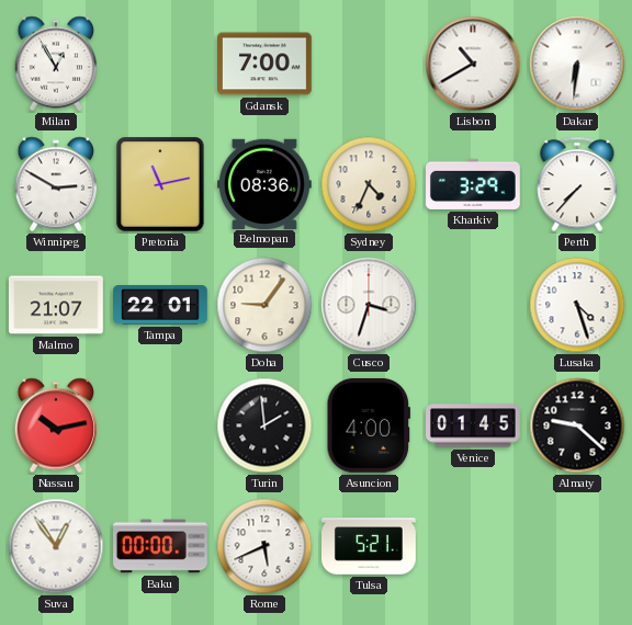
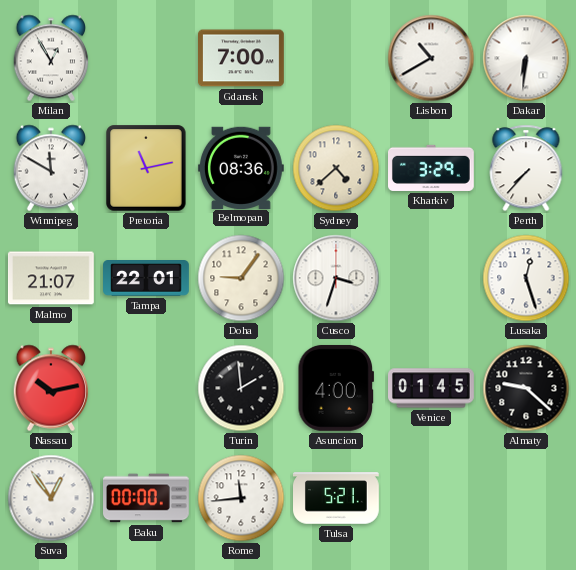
Winnipeg: 2:50 -> 11:50 (51, 168)
Sydney: 4:34 -> 4:38 (336, 168)
Lusaka: 4:27 -> 12:27 (526, 278)
Rome: 5:41 -> 11:44 (241, 498)
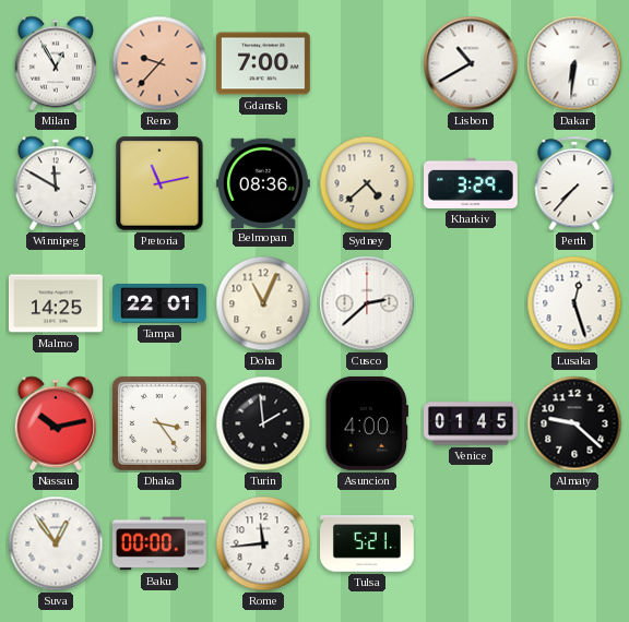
Reno: none -> 9:37 (159, 63)
Malmo: 21:07 -> 14:25 (56, 303)
Doha: 9:06 -> 11:04 (263, 303)
Cusco: 3:33 -> 2:38 (367, 303)
Dhaka: none -> 3:24 (159, 423)
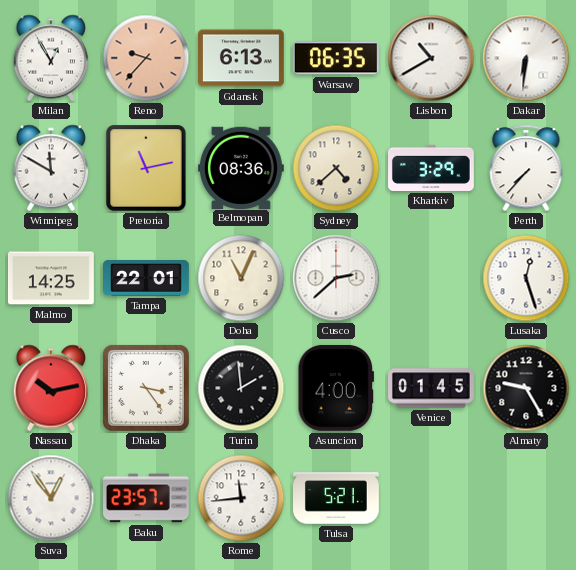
Gdansk: 7:00 -> 6:13 (242, 58)
Warsaw: none -> 06:35 (336, 58)
Almaty: 9:22 -> 9:25 (526, 388)
Baku: 00:00 -> 23:57 (147, 498)
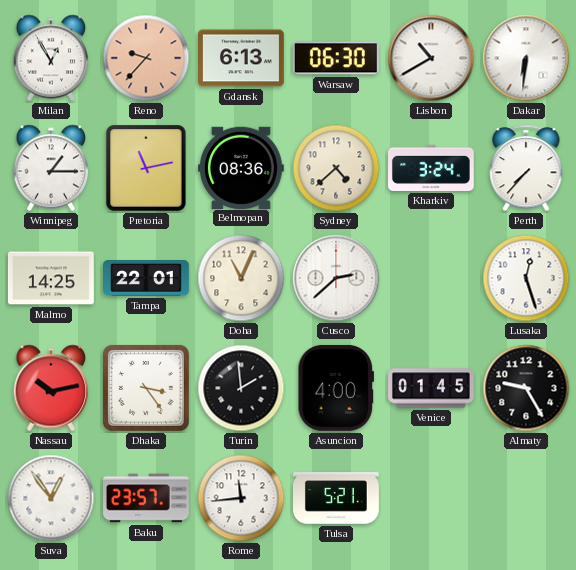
Warsaw: 06:35 -> 06:30 (336, 58)
Winnipeg: 11:50 -> 1:15 (51, 168)
Kharkiv: 3:29 -> 3:24 (432, 168)
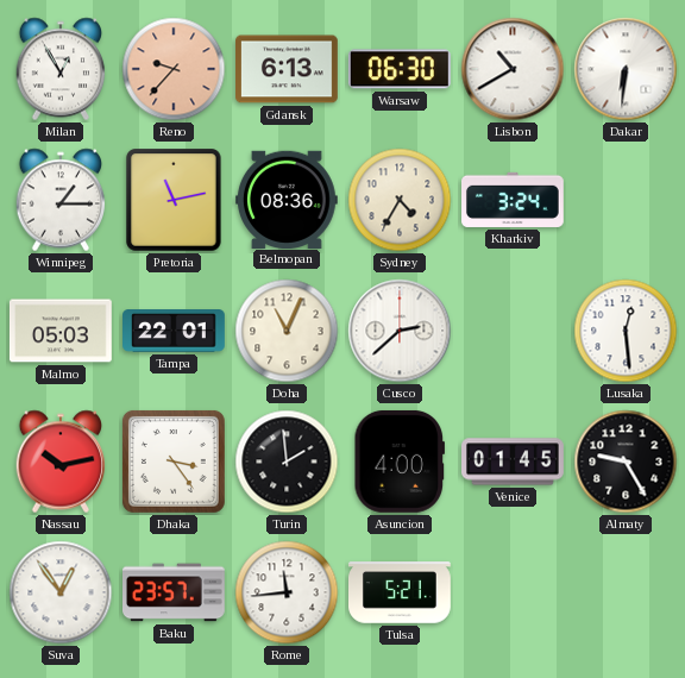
Sydney: 4:38 -> 4:35 (400, 200)
Perth: 7:37 -> none (526, 168)
Malmo: 14:25 -> 05:03 (61, 331)
Lusaka: 12:27 -> 12:29 (626, 331)
